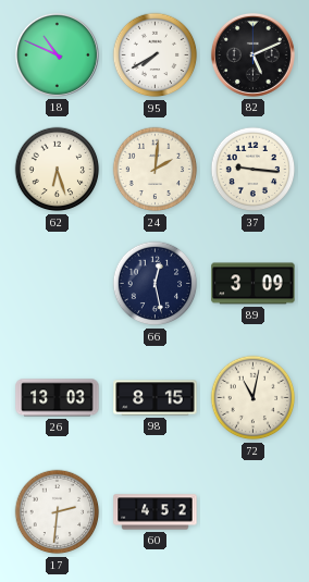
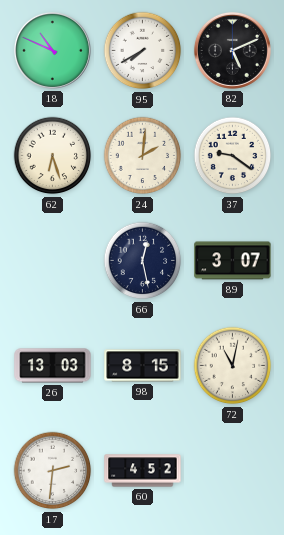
37: 9:16 -> 9:21 (233, 156)
89: 3:09 -> 3:07 (233, 261)
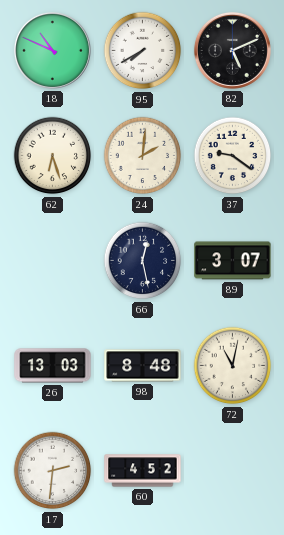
98: 8:15 -> 8:48 (143, 366)
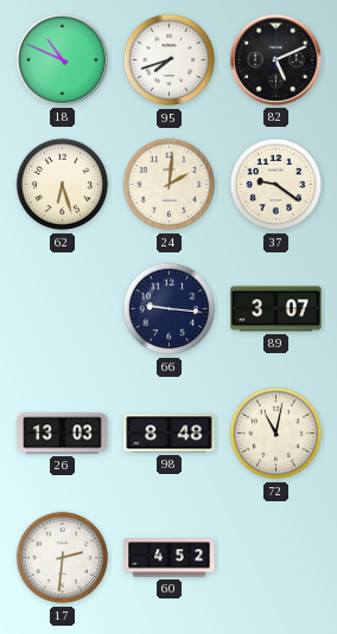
95: 7:40 -> 7:42 (170, 60)
66: 12:28 -> 9:16 (170, 309)
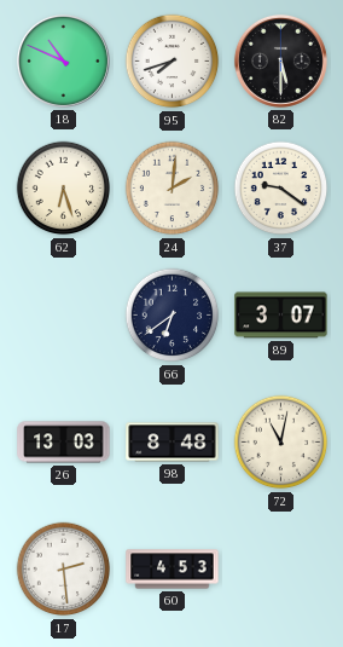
82: 5:11 -> 5:30 (280, 60)
66: 9:16 -> 6:39 (173, 316)
17: 2:31 -> 2:29 (64, 570)
60: 4:52 -> 4:53 (173, 570)
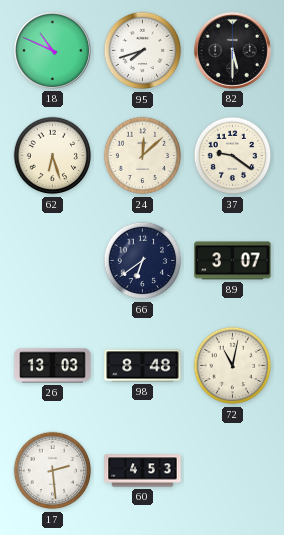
24: 2:01 -> 12:08 (143, 156)
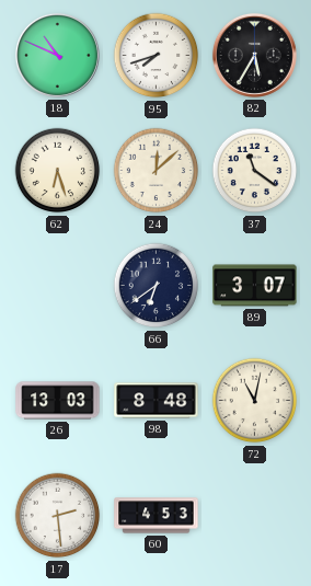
82: 5:30 -> 5:35 (254, 55)
37: 9:21 -> 11:21 (255, 171)
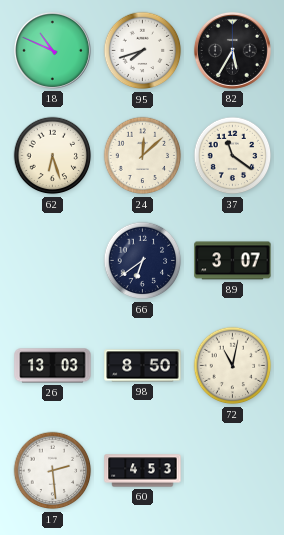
98: 8:48 -> 8:50 (143, 366)
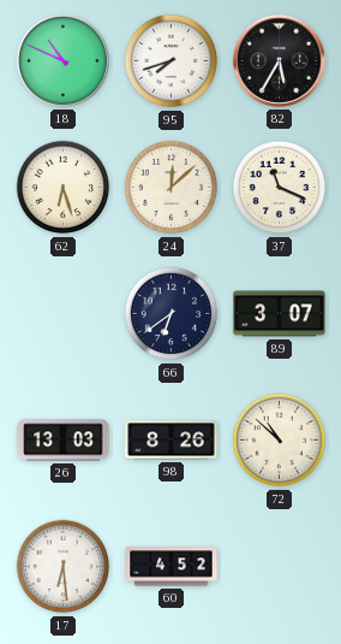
37: 11:21 -> 11:19 (280, 188)
98: 8:50 -> 8:26 (172, 441)
72: 11:02 -> 10:52 (280, 441)
17: 2:29 -> 6:29 (64, 567)
60: 4:53 -> 4:52 (172, 567)
